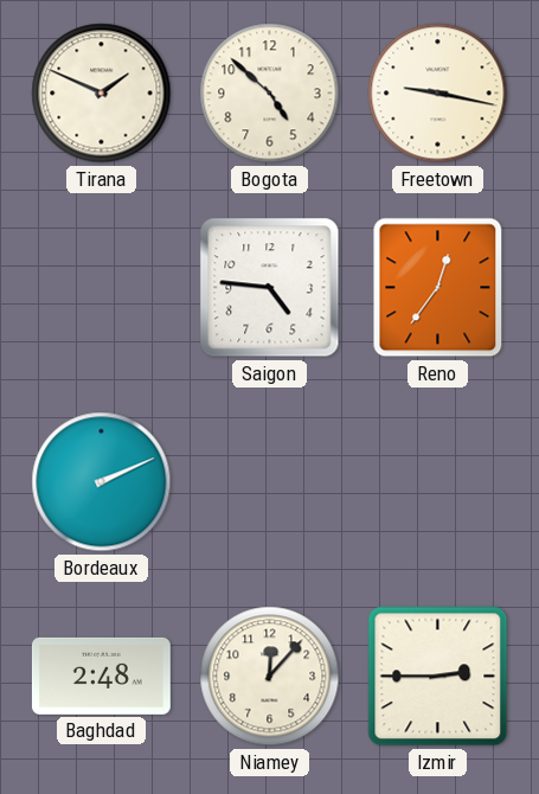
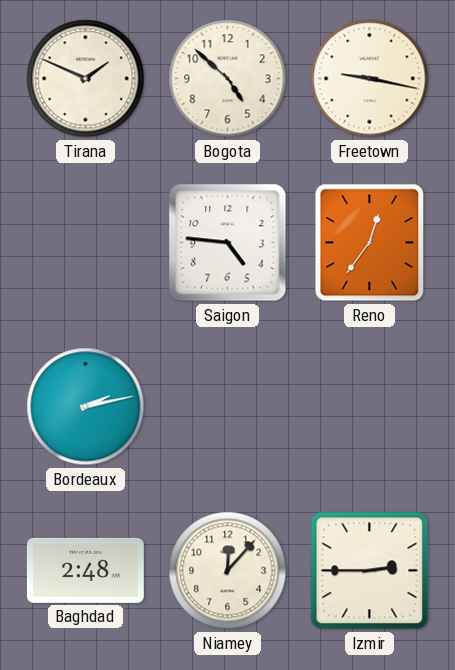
Bordeaux: 2:11 -> 2:13 (86, 407)
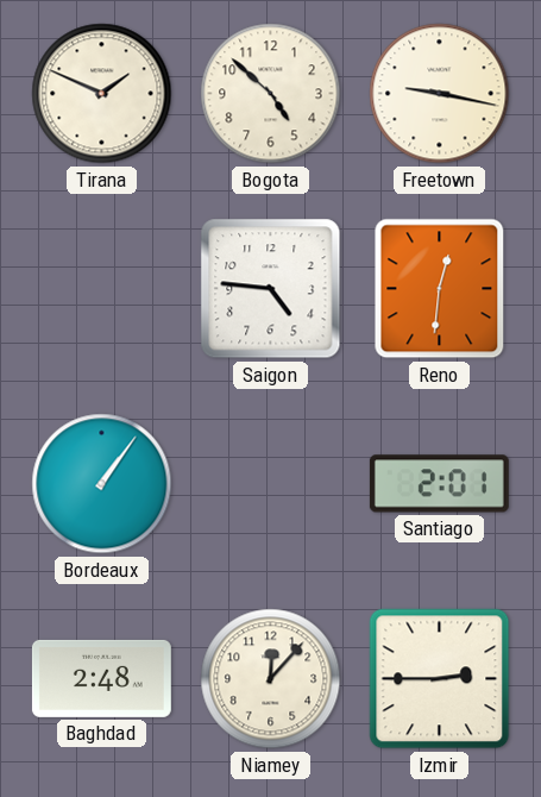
Reno: 12:36 -> 12:31 (440, 289)
Bordeaux: 2:13 -> 1:06 (102, 484)
Santiago: none -> 2:01 (439, 484)
